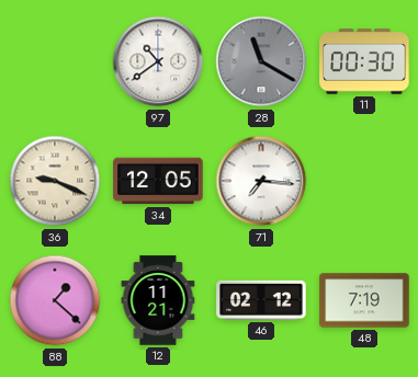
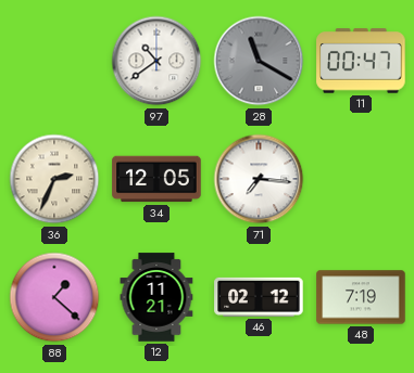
11: 00:30 -> 00:47 (361, 61)
36: 9:19 -> 2:34 (54, 179)
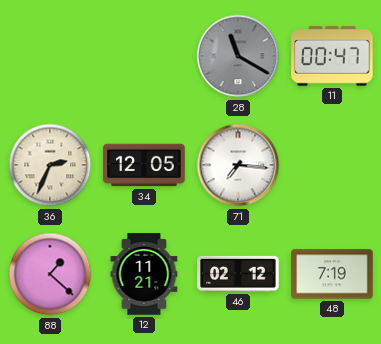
97: 10:39 -> none (156, 61)
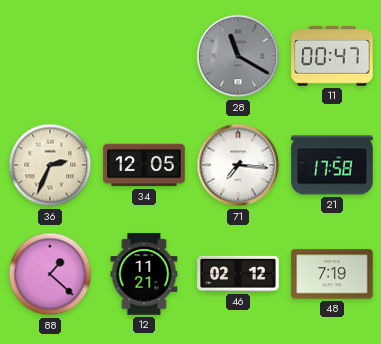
21: none -> 17:58 (332, 165)
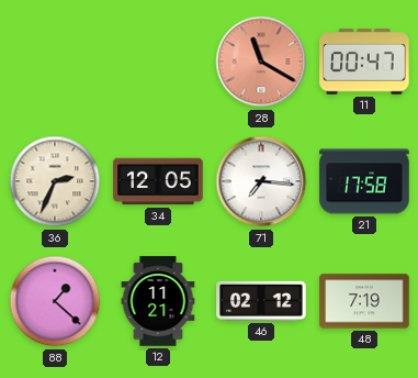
28 dial: grey -> salmon (261, 62)
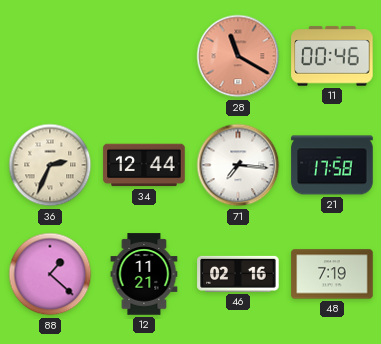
11: 00:47 -> 00:46 (332, 56)
34: 12:05 -> 12:44 (144, 165)
46: 02:12 -> 02:16 (238, 274)
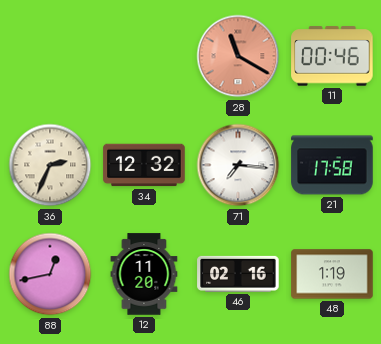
34: 12:44 -> 12:32 (144, 165)
88: 1:22 -> 12:43 (50, 274)
12: 11:21 -> 11:20 (144, 274)
48: 7:19 -> 1:19 (332, 274)
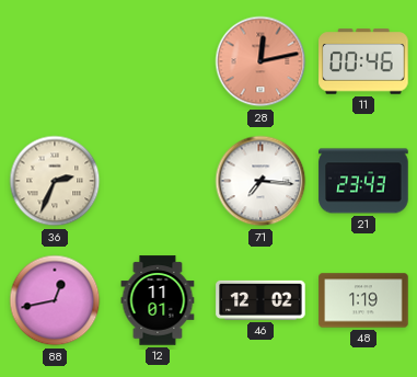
28: 11:20 -> 12:13 (260, 61)
34: 12:32 -> none (144, 165)
21: 17:58 -> 23:43 (363, 181)
12: 11:20 -> 11:01 (158, 300)
46: 02:16 -> 12:02 (260, 300)
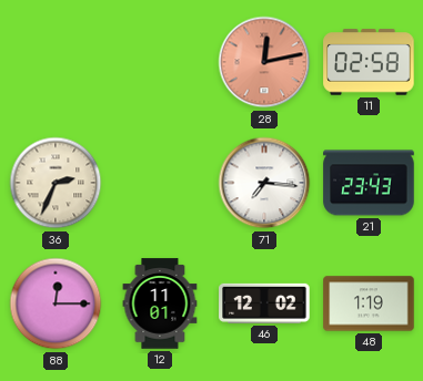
11: 00:46 -> 02:58 (369, 62)
88: 12:43 -> 12:15 (56, 303)
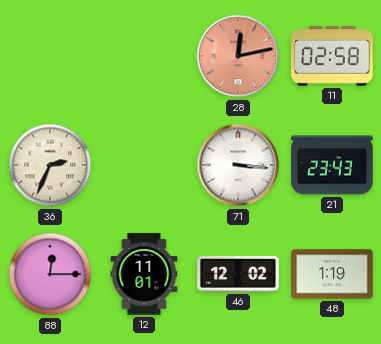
71: 7:16 -> 3:16 (238, 165)
